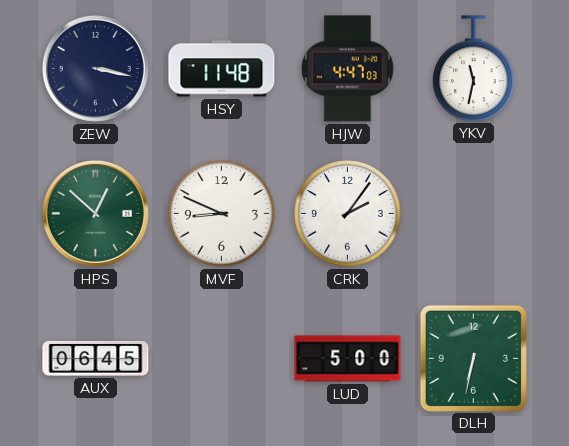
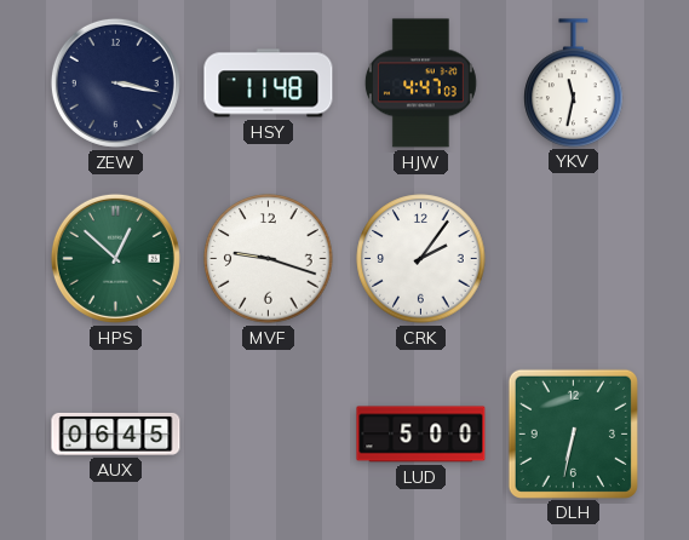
MVF: 8:49 -> 9:18 (269, 259)
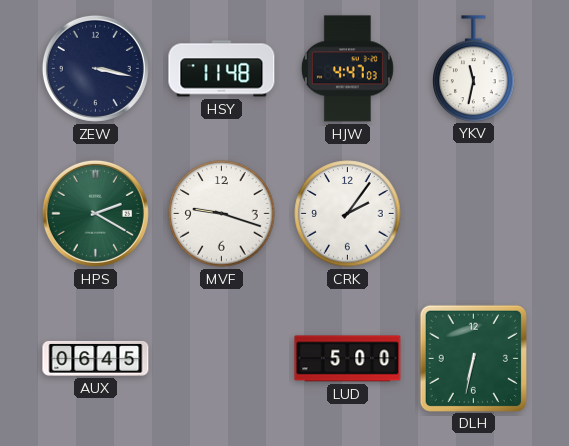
HPS: 12:52 -> 2:20 (95, 213)
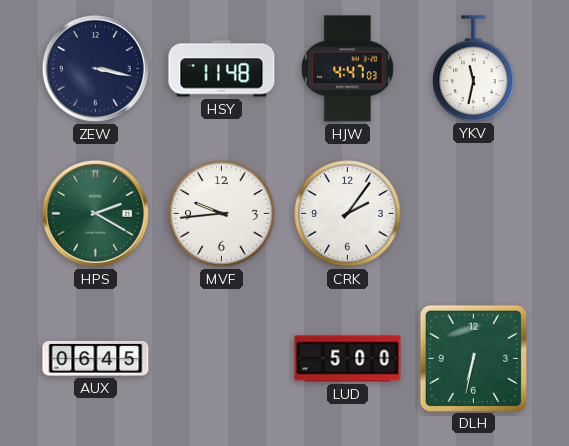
MVF: 9:18 -> 9:44 (222, 214)
